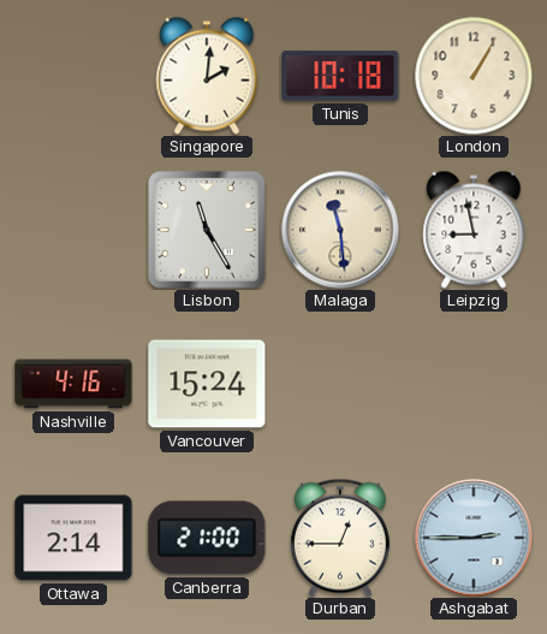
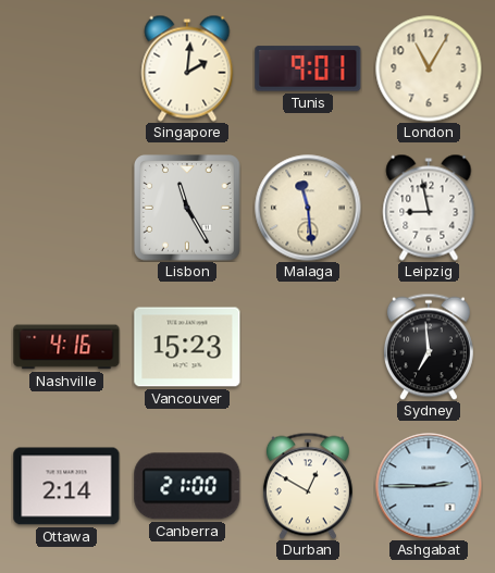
Tunis: 10:18 -> 9:01 (308, 68)
London: 1:05 -> 11:05 (429, 68)
Vancouver: 15:24 -> 15:23 (187, 347)
Sydney: none -> 6:59 (429, 347)
Durban: 12:45 -> 12:50 (308, 486)
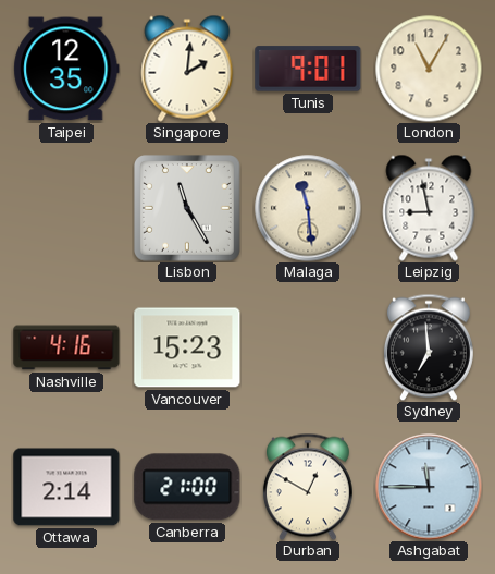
Taipei: none -> 12:35 (66, 69)
Ashgabat: 2:45 -> 11:45 (429, 487)
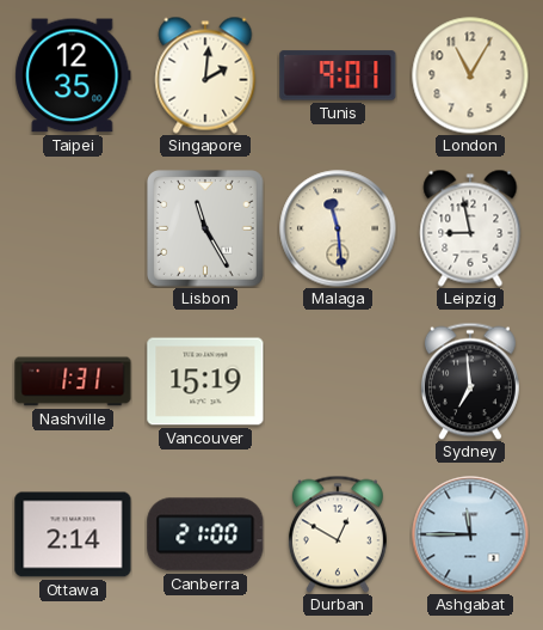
Nashville: 4:16 -> 1:31 (73, 381)
Vancouver: 15:23 -> 15:19 (205, 381)
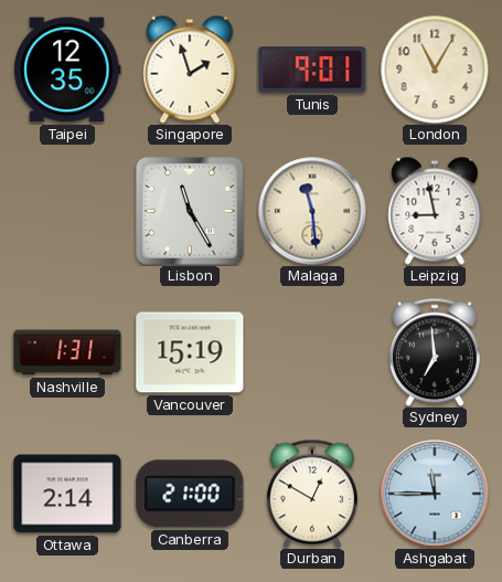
Singapore: 2:01 -> 1:57 (190, 70)
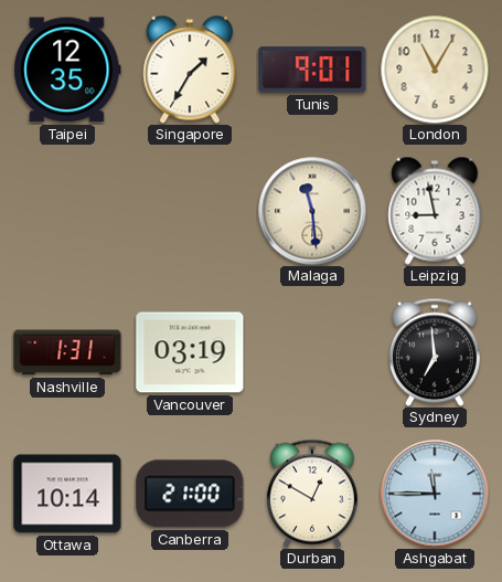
Singapore: 1:57 -> 1:35 (190, 70)
Lisbon: 11:25 -> none (191, 212)
Vancouver: 15:19 -> 03:19 (190, 352)
Ottawa: 2:14 -> 10:14 (67, 494)
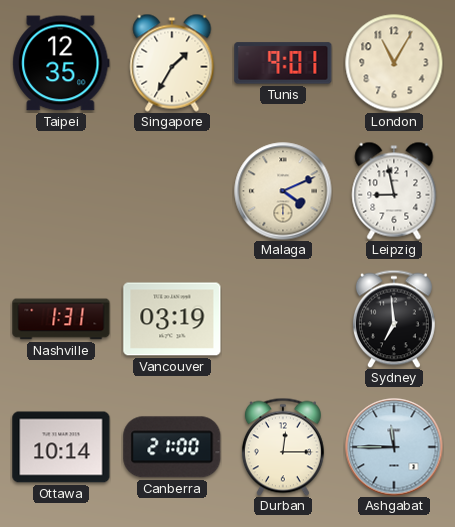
Malaga: 11:29 -> 4:11 (283, 191)
Durban: 12:50 -> 12:15 (283, 447)
